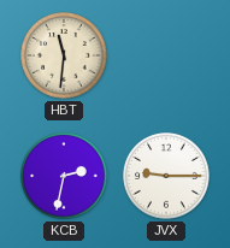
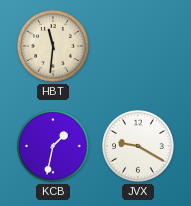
KCB: 2:32 -> 1:32 (53, 146)
JVX: 9:15 -> 9:20 (138, 146)
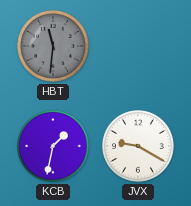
HBT dial: cream -> grey (53, 46)
